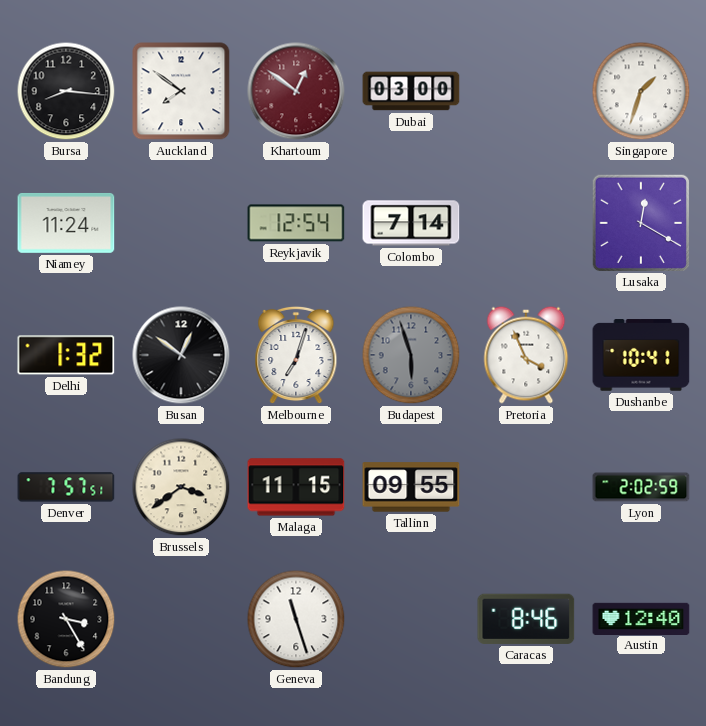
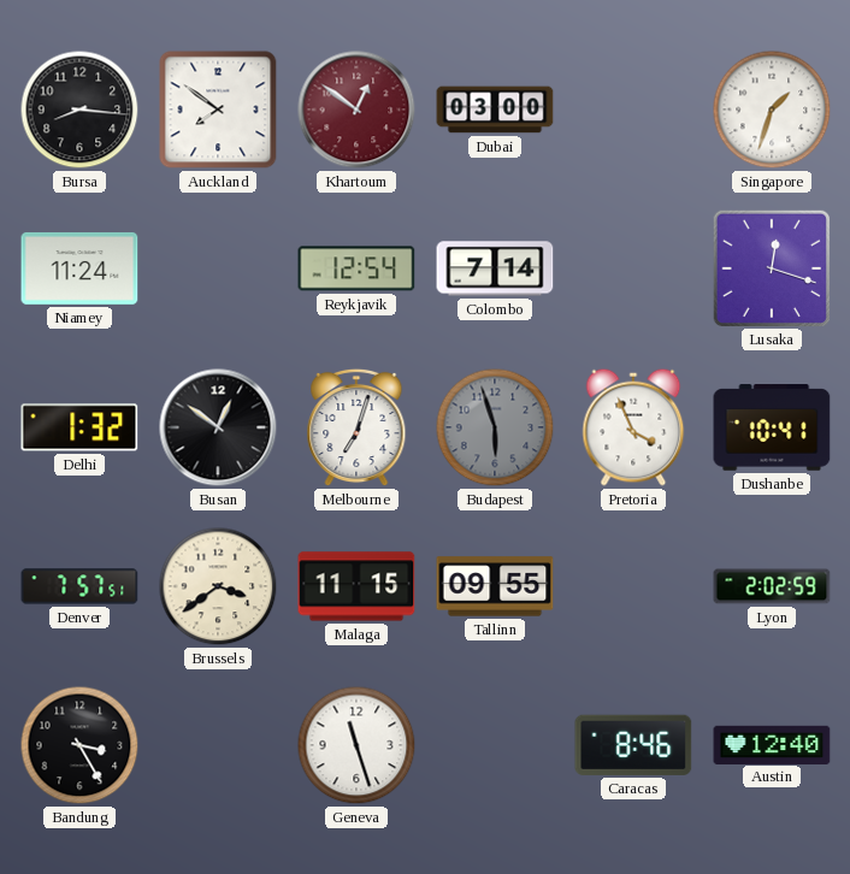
Lusaka: 12:20 -> 12:18 (771, 267)
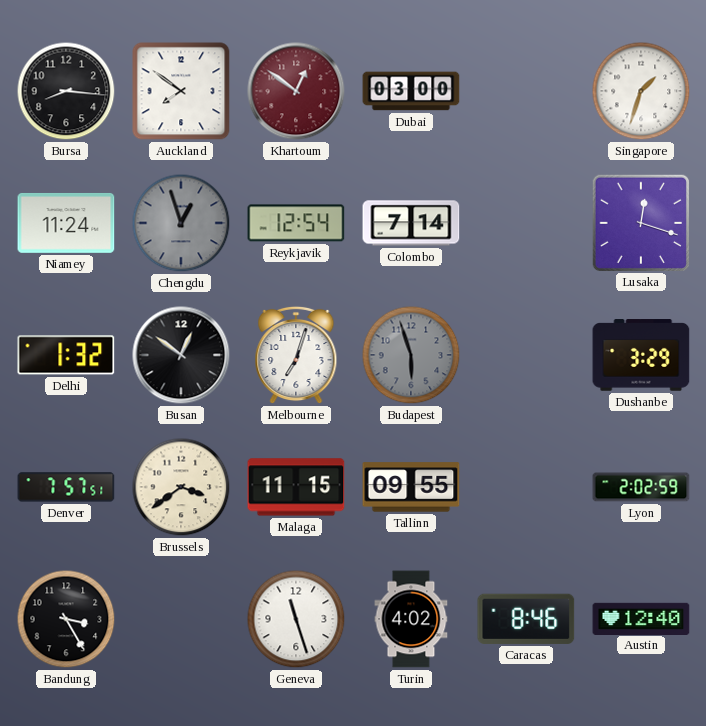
Chengdu: none -> 12:57 (181, 223)
Pretoria: 3:56 -> none (633, 427)
Dushanbe: 10:41 -> 3:29 (641, 355)
Turin: none -> 4:02 (411, 619)
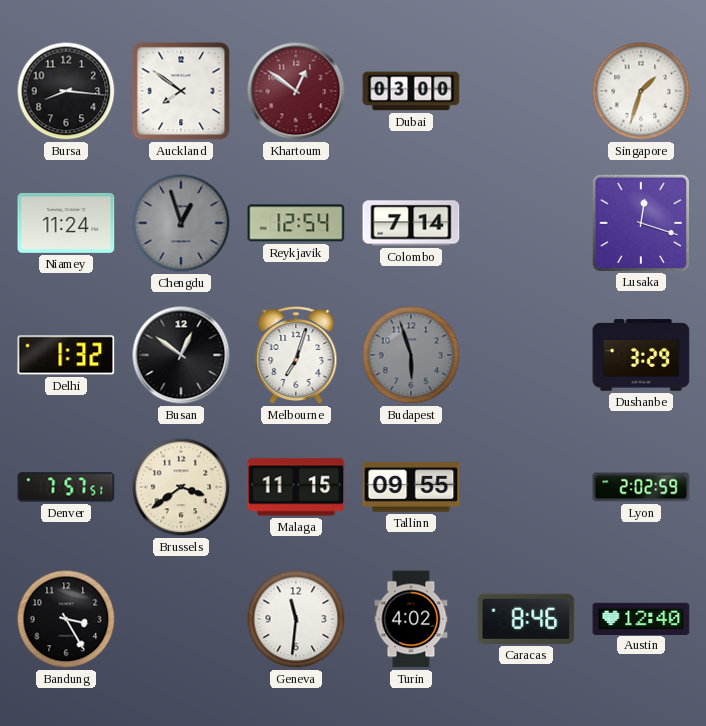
Geneva: 11:27 -> 11:31 (296, 619)
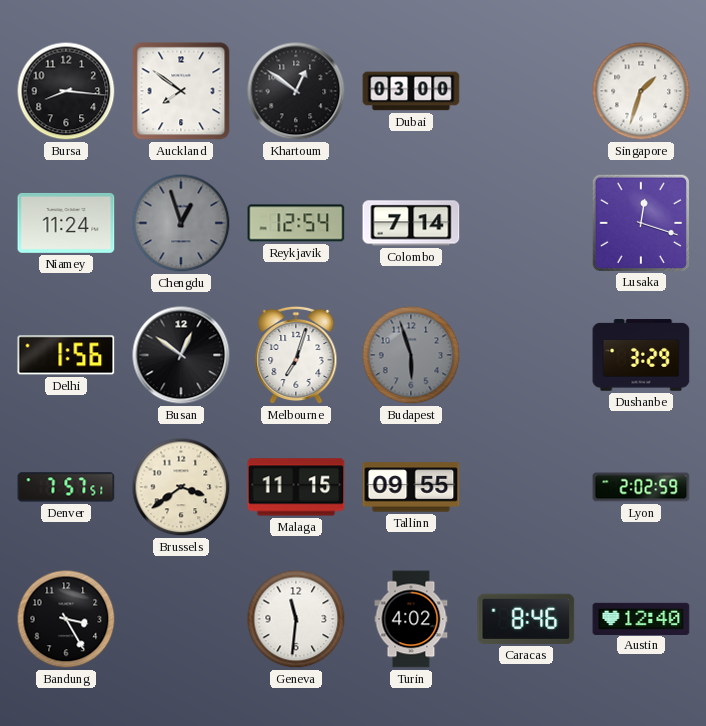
Khartoum dial: burgundy -> black (296, 91)
Delhi: 1:32 -> 1:56 (66, 355)
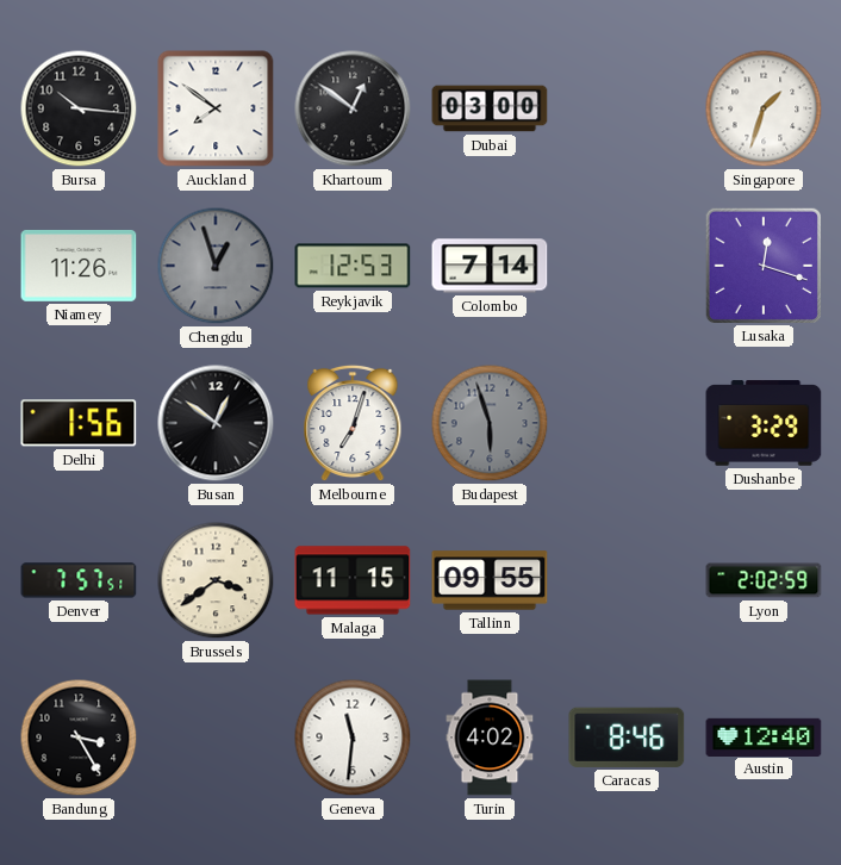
Bursa: 8:16 -> 10:16 (79, 108)
Niamey: 11:24 -> 11:26 (79, 266)
Reykjavik: 12:54 -> 12:53 (353, 266)
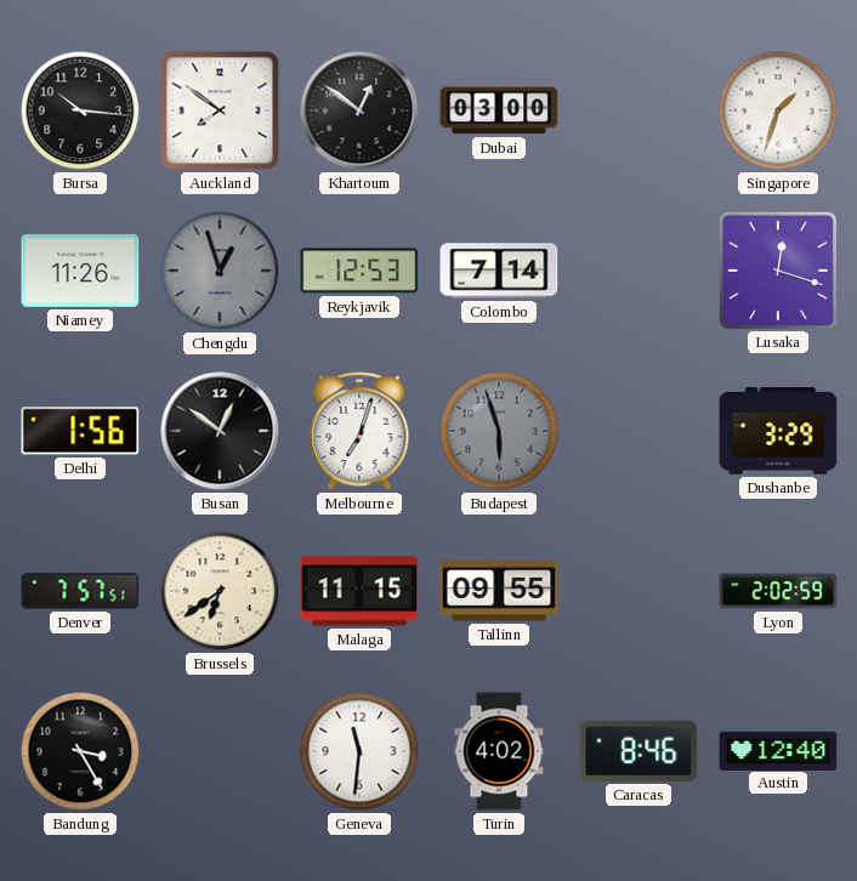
Brussels: 3:39 -> 6:39 (220, 591)
